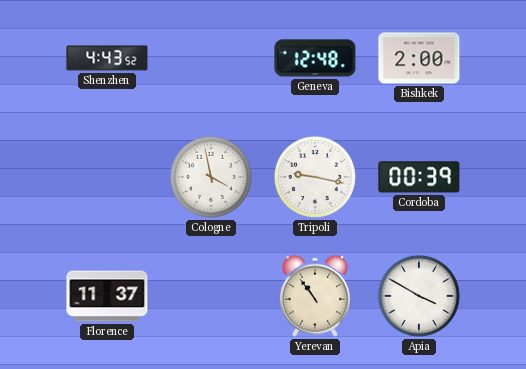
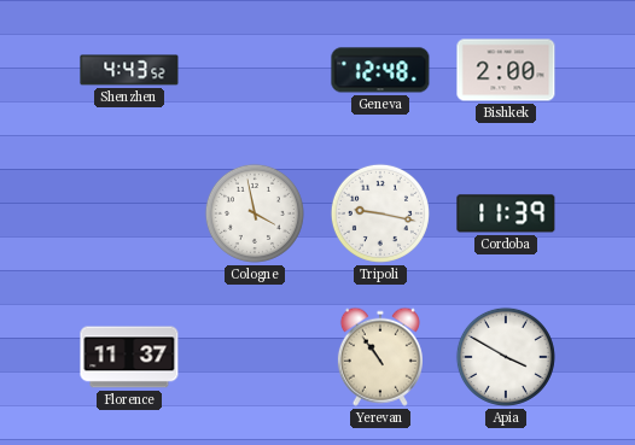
Cordoba: 00:39 -> 11:39 (506, 213)
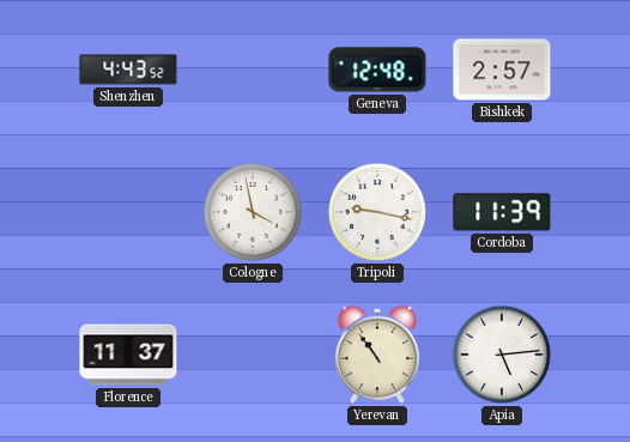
Bishkek: 2:00 -> 2:57 (502, 69)
Apia: 3:50 -> 5:14 (502, 355)
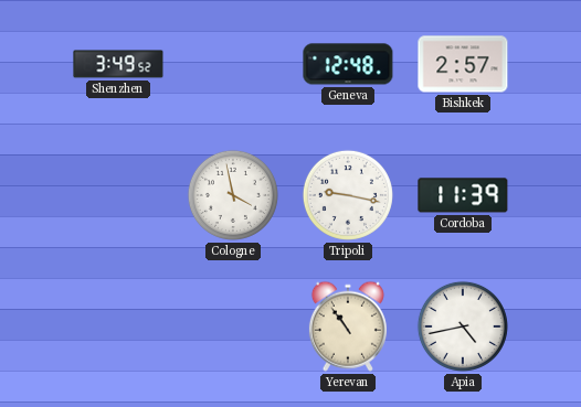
Shenzhen: 4:43 -> 3:49 (118, 64)
Florence: 11:37 -> none (128, 355)
Apia: 5:14 -> 4:43 (463, 326)
